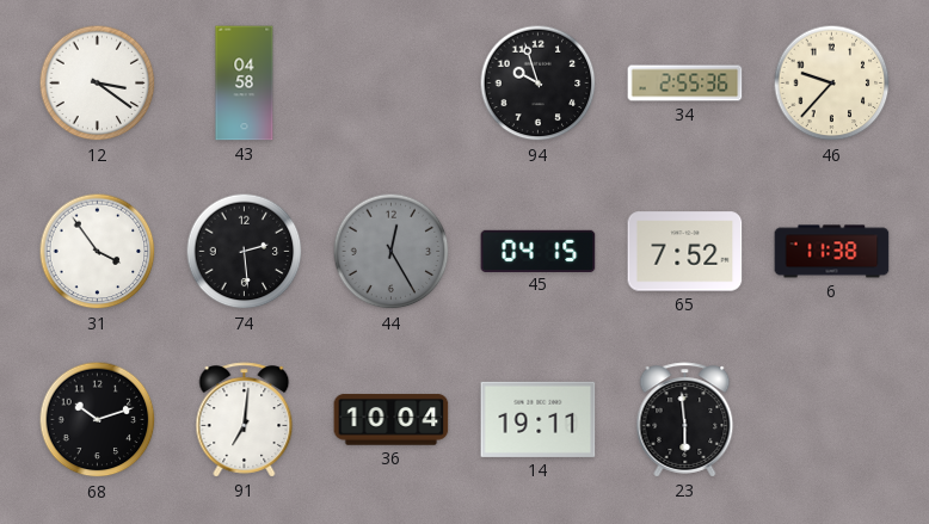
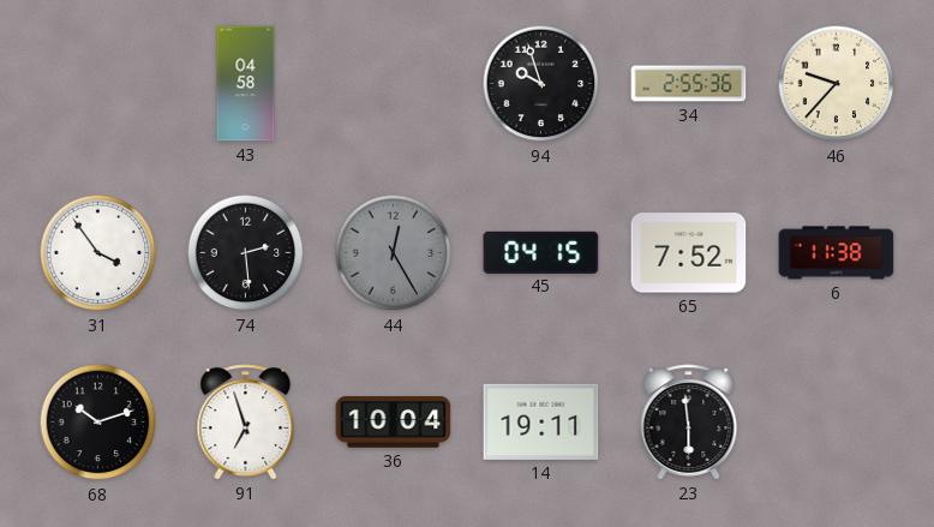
12: 3:21 -> none (98, 84)
91: 7:01 -> 6:57 (246, 423)
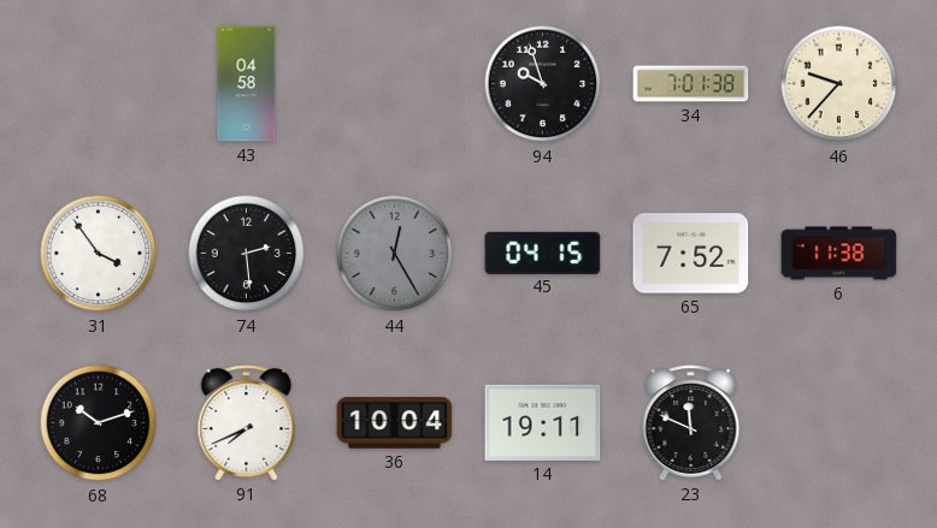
34: 2:55 -> 7:01 (691, 84)
91: 6:57 -> 7:41 (247, 423)
23: 5:59 -> 11:49 (691, 423)
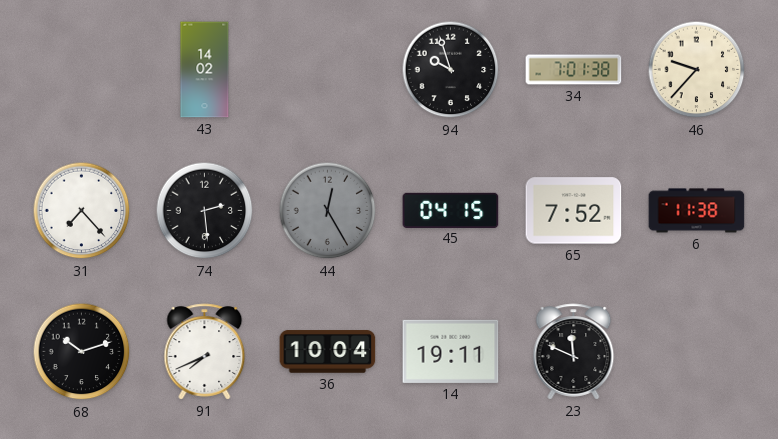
43: 04:58 -> 14:02 (205, 70)
31: 3:54 -> 7:23 (82, 211)
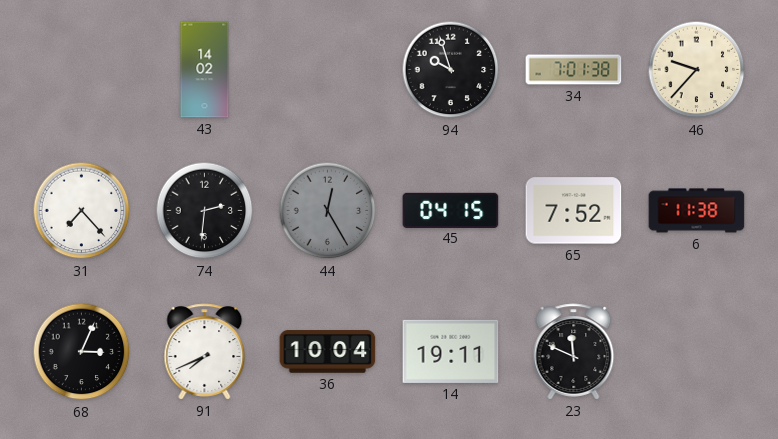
74: 2:29 -> 2:31 (205, 211)
68: 10:12 -> 3:04 (82, 352)
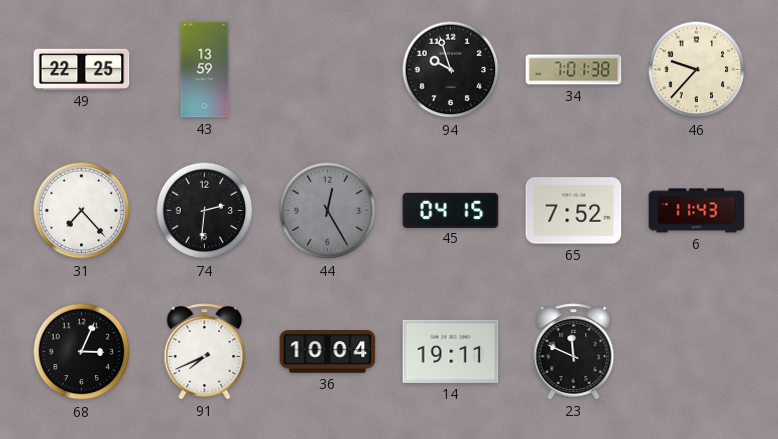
49: none -> 22:25 (82, 69)
43: 14:02 -> 13:59 (205, 70)
6: 11:38 -> 11:43 (697, 211)
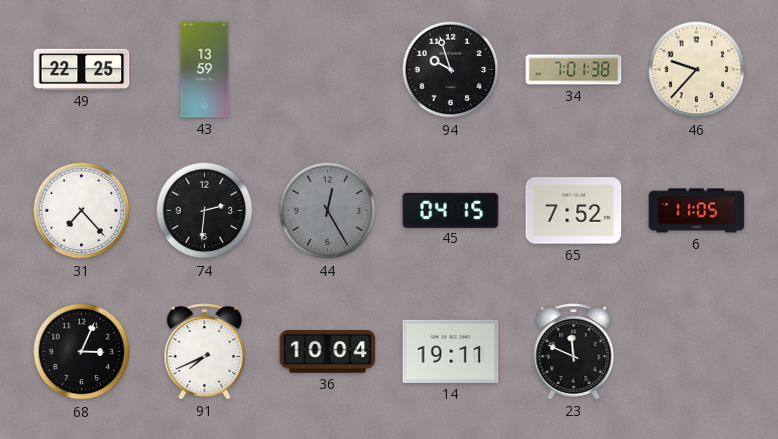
6: 11:43 -> 11:05 (697, 211)
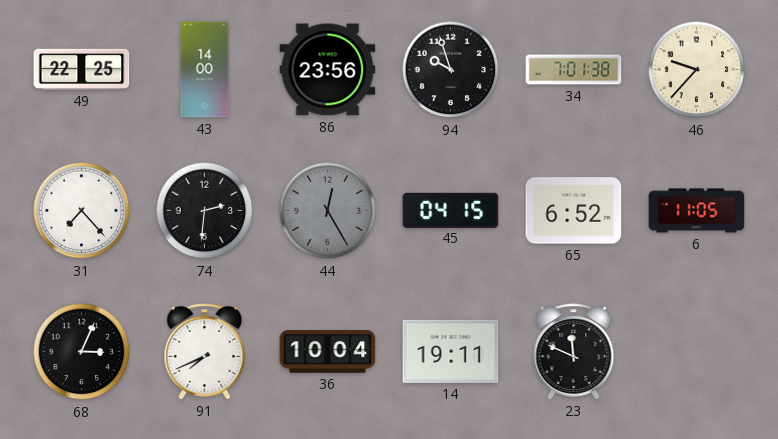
43: 13:59 -> 14:00 (205, 70)
86: none -> 23:56 (328, 70)
65: 7:52 -> 6:52 (574, 211)
